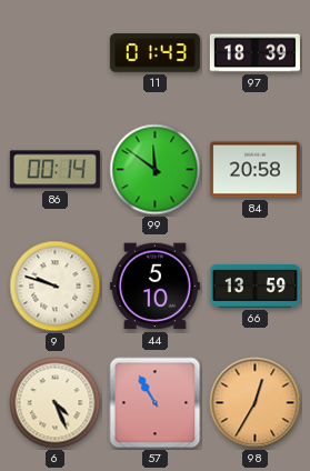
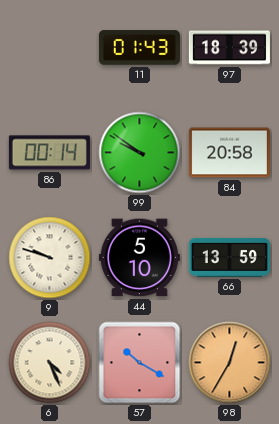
99: 11:51 -> 9:51 (140, 153)
57: 10:55 -> 10:20 (140, 363)
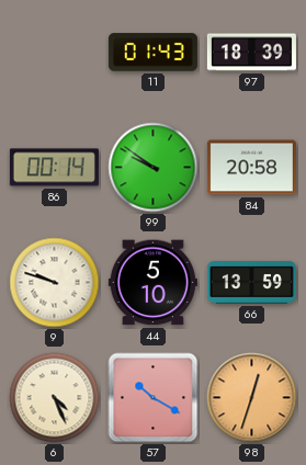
98: 12:35 -> 12:33 (252, 398)
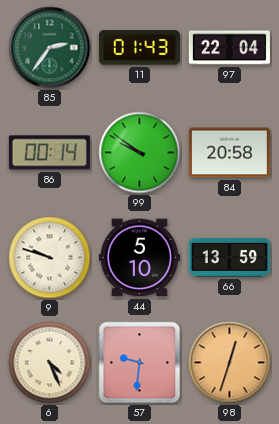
85: none -> 2:36 (50, 48)
97: 18:39 -> 22:04 (229, 48)
57: 10:20 -> 9:31 (140, 363)
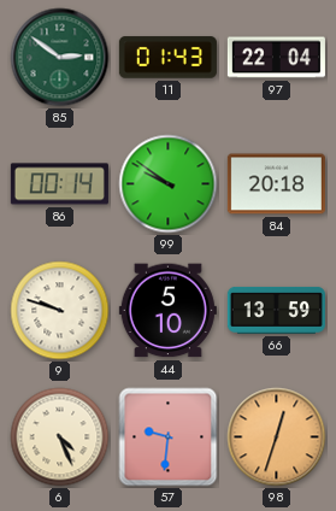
85: 2:36 -> 2:51 (60, 58)
84: 20:58 -> 20:18 (276, 184)
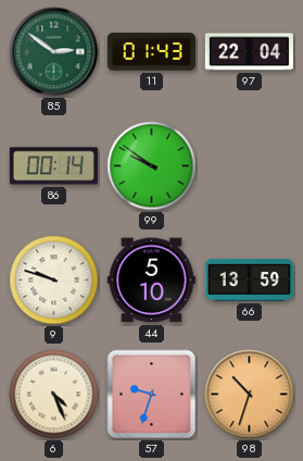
84: 20:18 -> none (276, 184)
57: 9:31 -> 9:33 (152, 395)
98: 12:33 -> 10:33 (250, 395)
